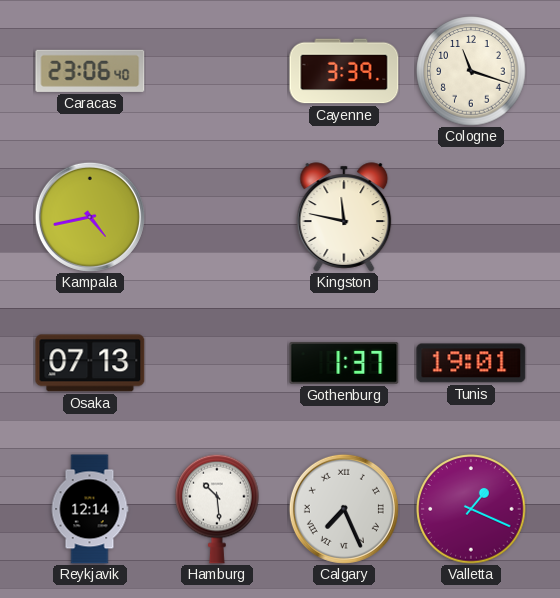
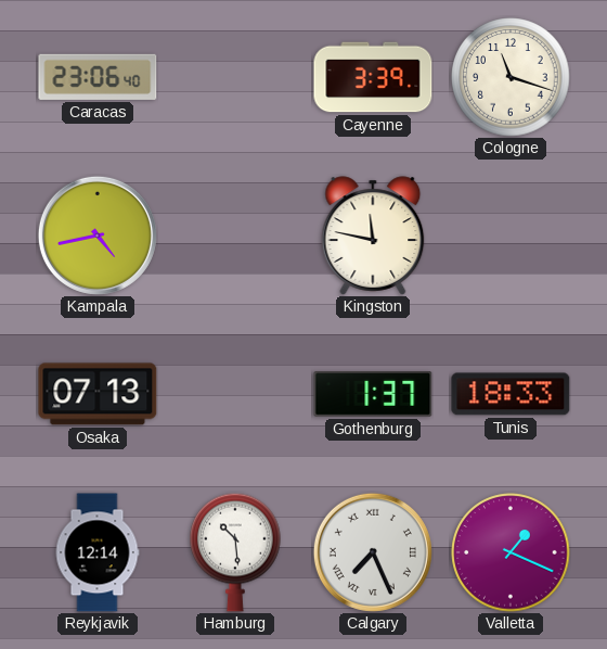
Tunis: 19:01 -> 18:33 (511, 394)
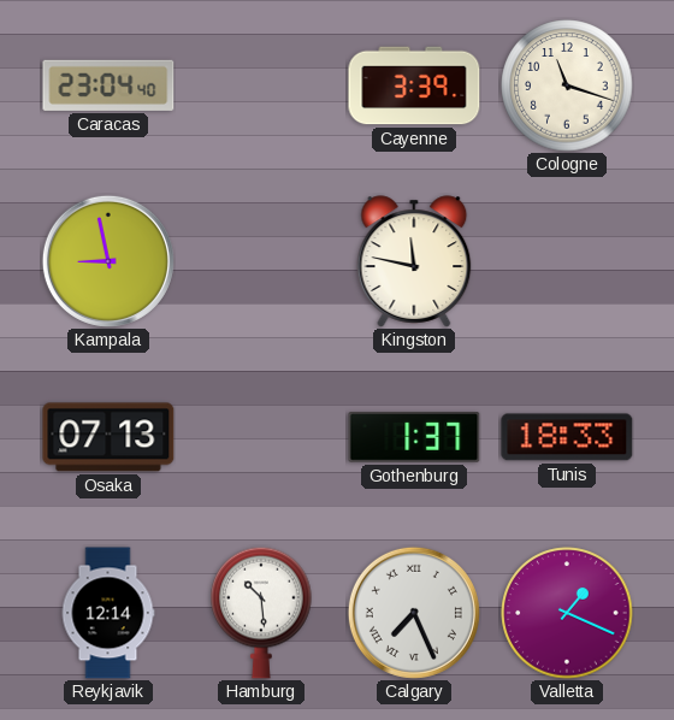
Caracas: 23:06 -> 23:04 (108, 85)
Kampala: 4:43 -> 8:58 (108, 261)
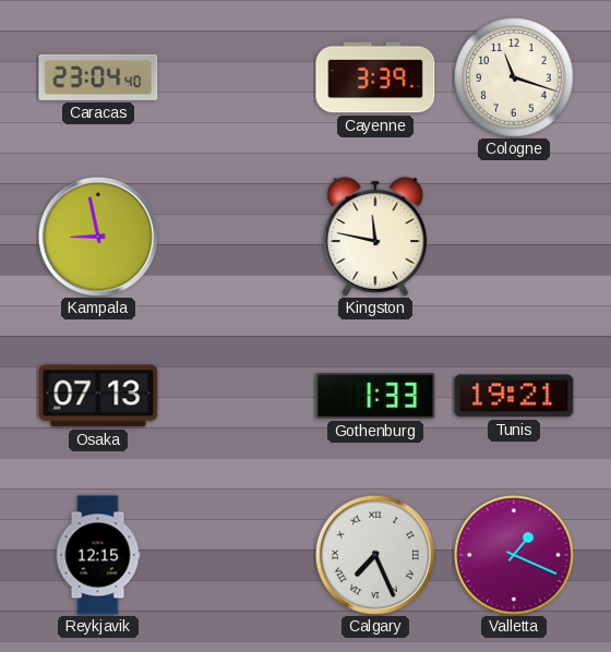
Gothenburg: 1:37 -> 1:33 (375, 397)
Tunis: 18:33 -> 19:21 (514, 396)
Reykjavik: 12:14 -> 12:15 (98, 555)
Hamburg: 10:29 -> none (261, 613)
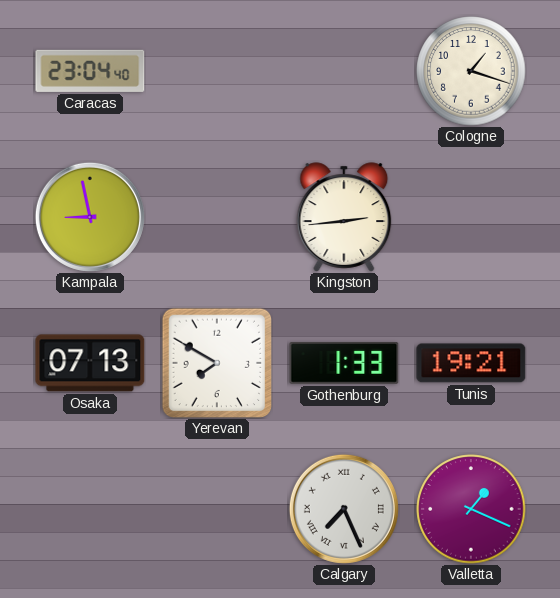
Cayenne: 3:39 -> none (375, 77)
Cologne: 11:18 -> 1:18 (471, 71)
Kingston: 11:47 -> 2:44 (344, 217)
Yerevan: none -> 7:50 (216, 362)
Reykjavik: 12:15 -> none (98, 555)
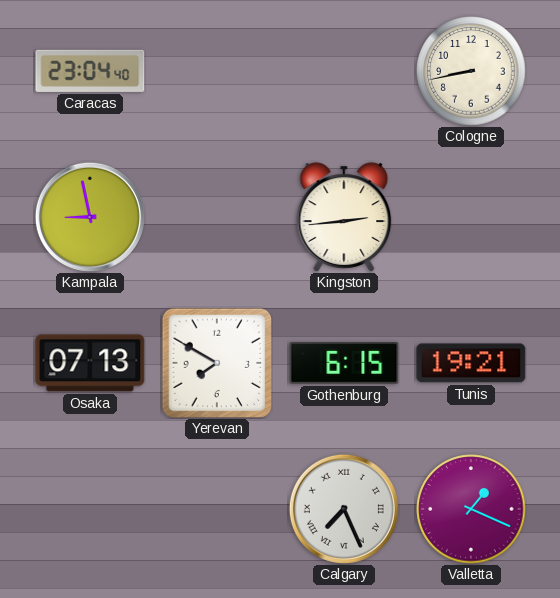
Cologne: 1:18 -> 8:43 (471, 71)
Gothenburg: 1:33 -> 6:15 (344, 364)
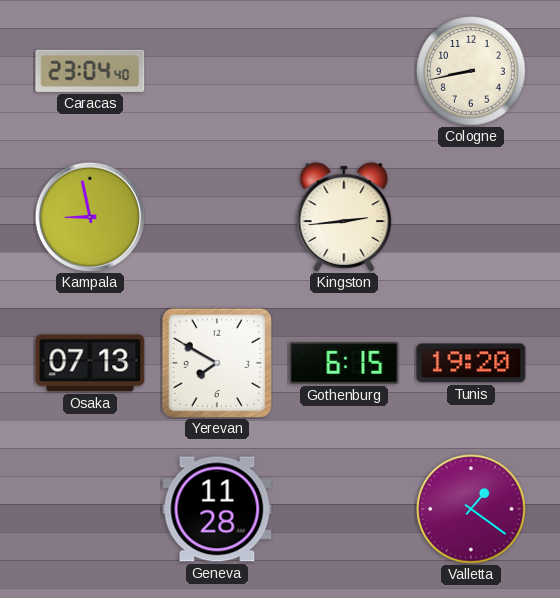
Tunis: 19:21 -> 19:20 (471, 363)
Geneva: none -> 11:28 (217, 509)
Calgary: 7:26 -> none (344, 509)
Valletta: 1:19 -> 1:21 (471, 509)
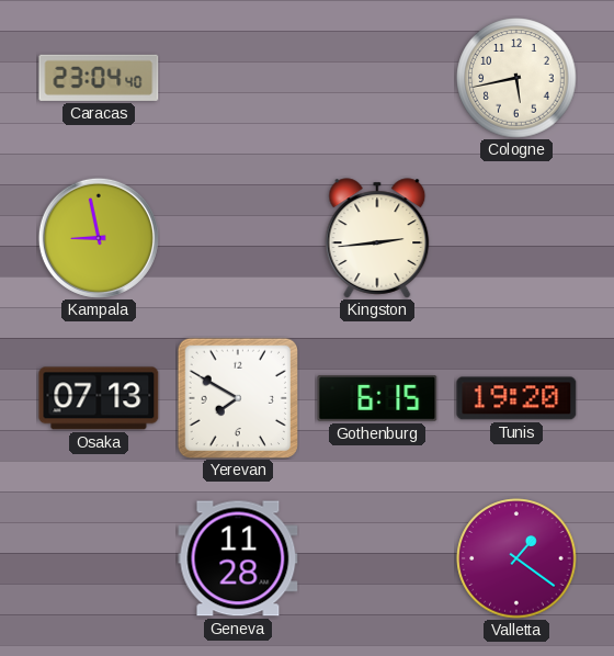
Cologne: 8:43 -> 5:43 (516, 78)
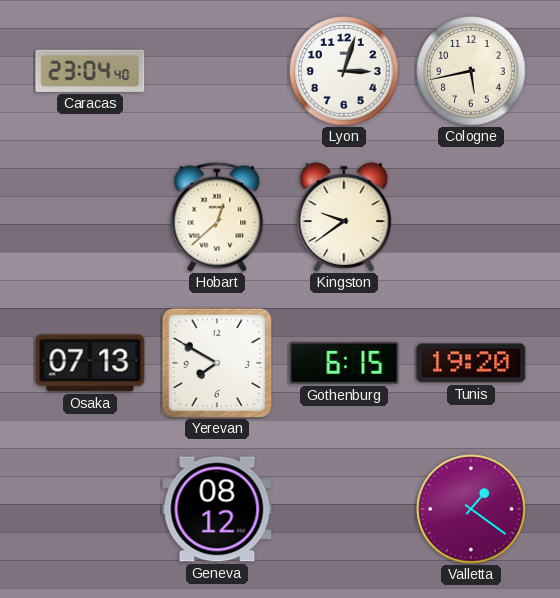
Lyon: none -> 3:03 (344, 71)
Kampala: 8:58 -> none (99, 238)
Hobart: none -> 12:38 (217, 217)
Kingston: 2:44 -> 9:39 (344, 217)
Geneva: 11:28 -> 08:12 (217, 509)
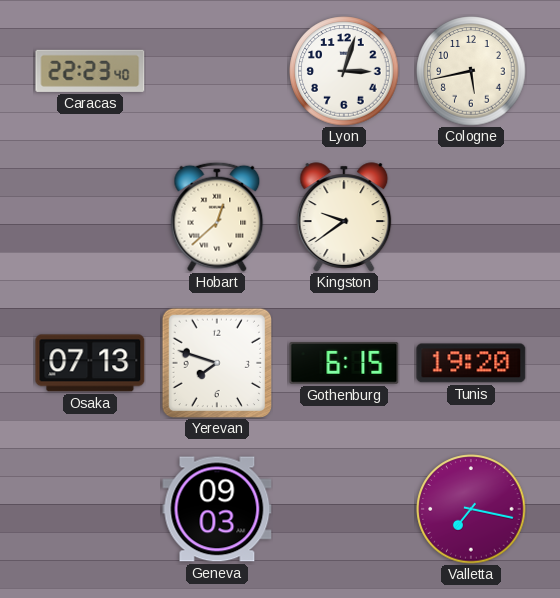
Caracas: 23:04 -> 22:23 (90, 71)
Yerevan: 7:50 -> 7:48 (216, 362)
Geneva: 08:12 -> 09:03 (217, 509)
Valletta: 1:21 -> 7:17 (471, 509)
